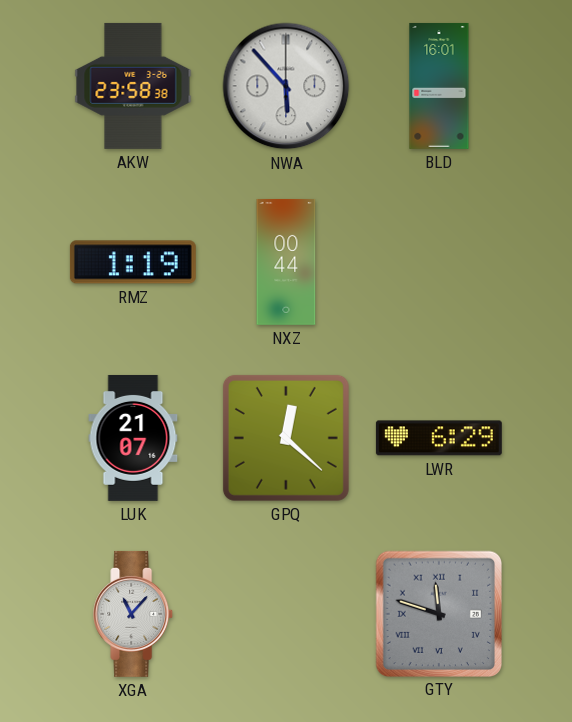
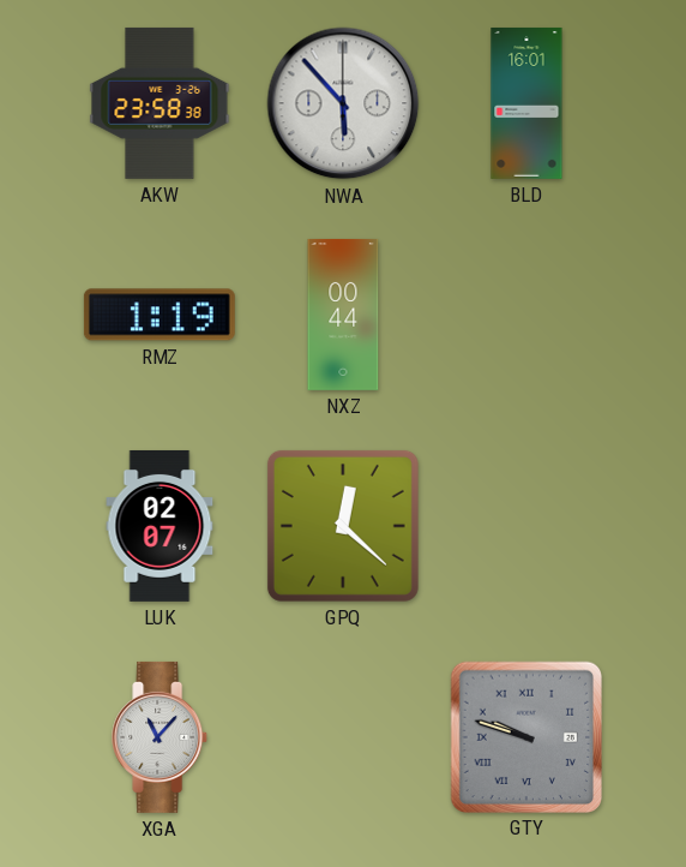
LUK: 21:07 -> 02:07 (160, 526)
LWR: 6:29 -> none (439, 438)
GTY: 11:48 -> 9:48 (525, 736)
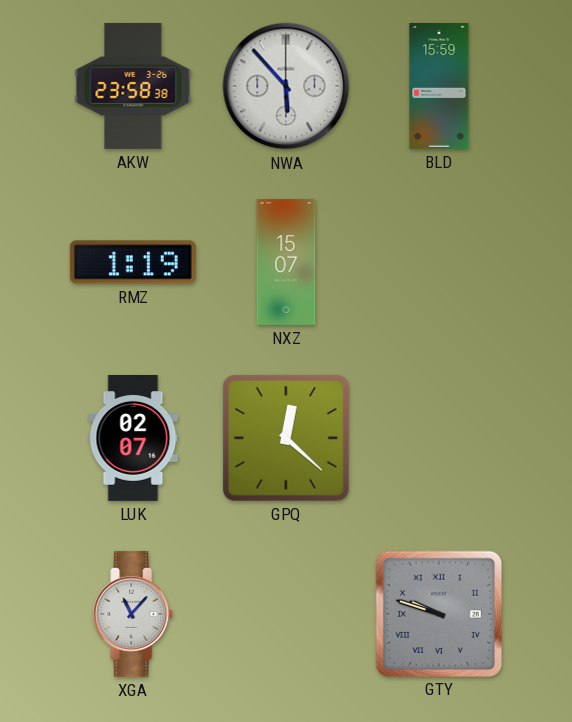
BLD: 16:01 -> 15:59 (439, 86)
NXZ: 00:44 -> 15:07 (286, 262)
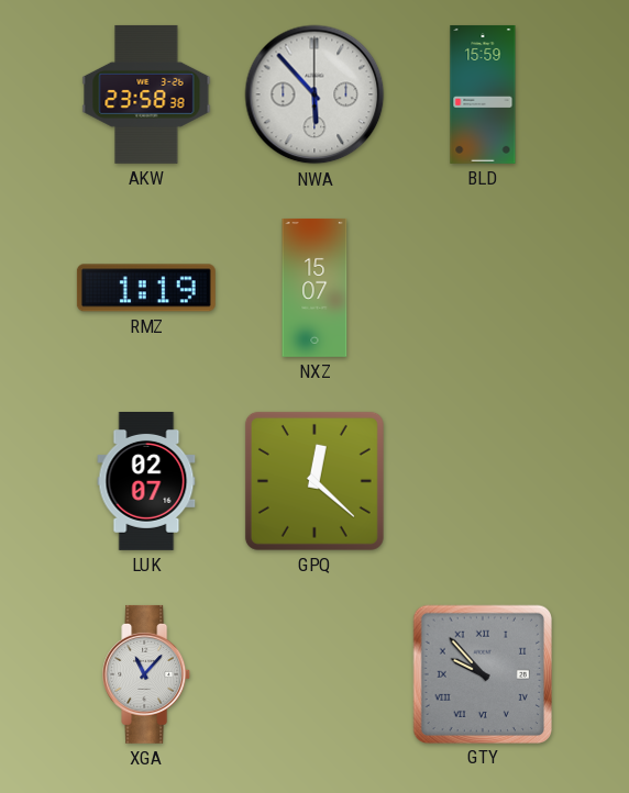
GTY: 9:48 -> 9:53 (482, 673)
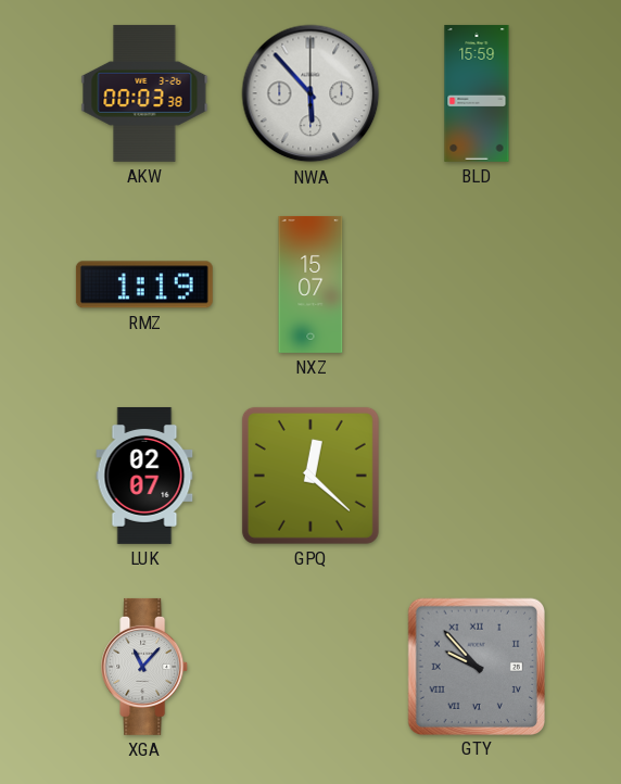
AKW: 23:58 -> 00:03 (144, 93)
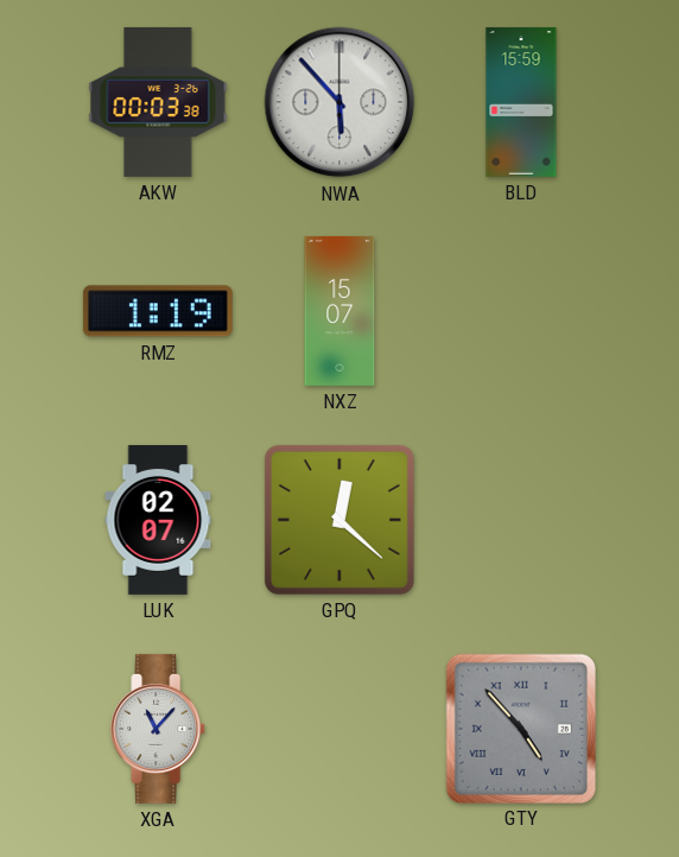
GTY: 9:53 -> 4:53 (520, 728)
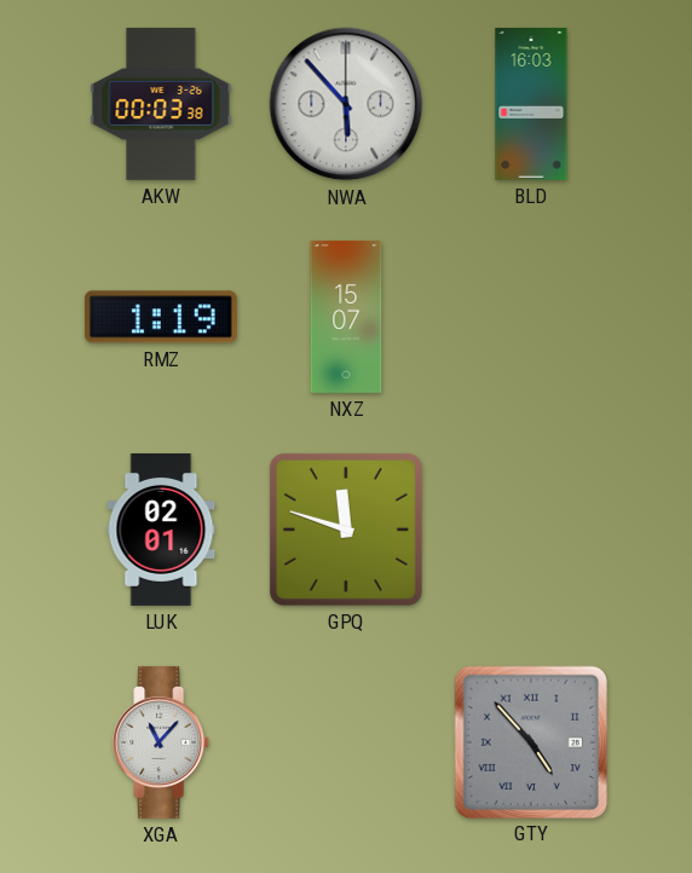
BLD: 15:59 -> 16:03 (531, 104)
LUK: 02:07 -> 02:01 (161, 530)
GPQ: 12:22 -> 11:48 (346, 530)
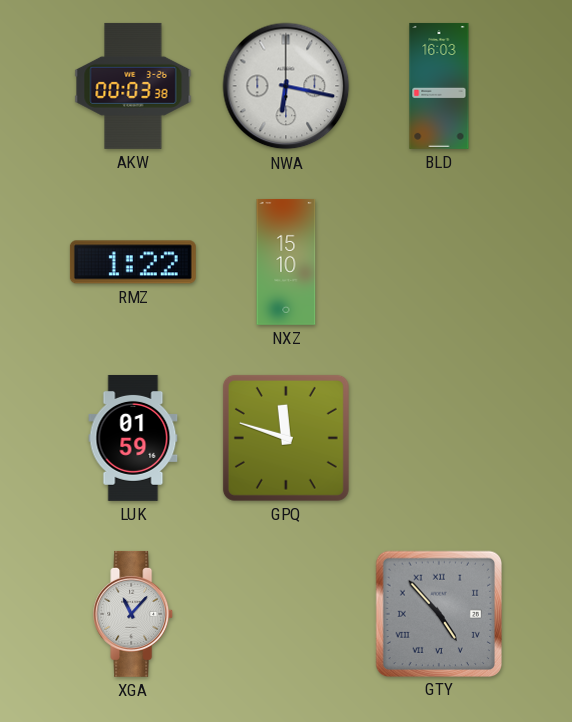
NWA: 5:53 -> 6:17 (286, 86)
RMZ: 1:19 -> 1:22 (133, 262)
NXZ: 15:07 -> 15:10 (286, 262)
LUK: 02:01 -> 01:59 (133, 438)
